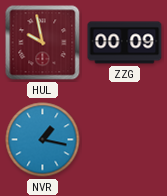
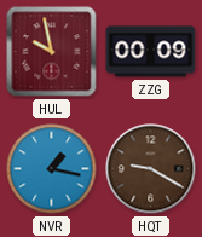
HQT: none -> 9:20 (151, 169)
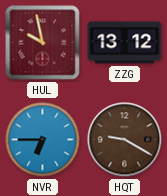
ZZG: 00:09 -> 13:12 (125, 43)
NVR: 1:17 -> 6:45 (43, 140)
